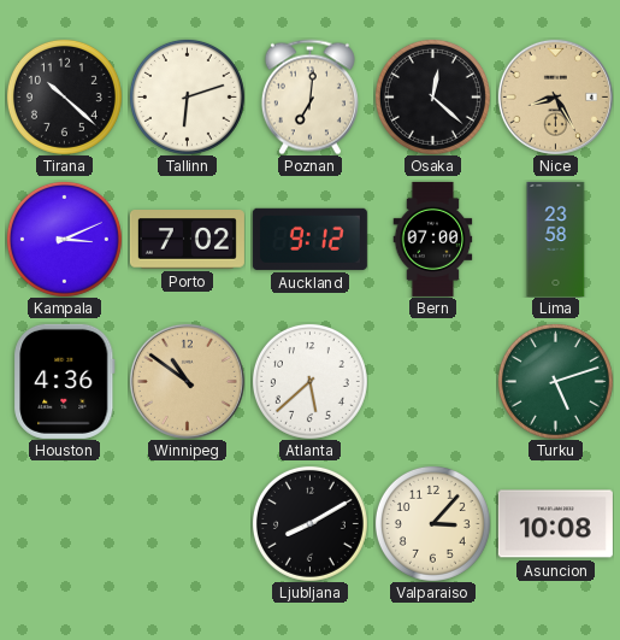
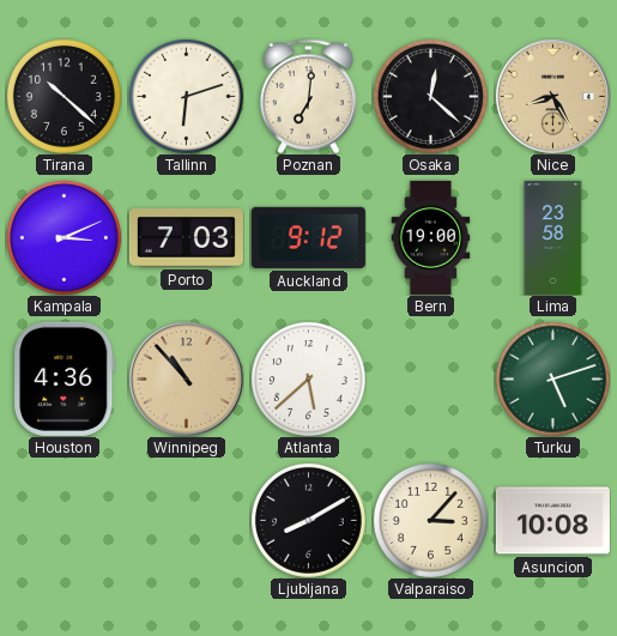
Porto: 7:02 -> 7:03 (186, 238)
Bern: 07:00 -> 19:00 (431, 237)
Winnipeg: 10:51 -> 10:53 (186, 378)
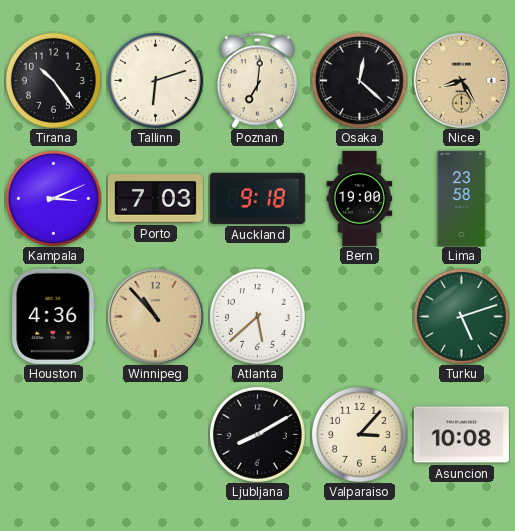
Tirana: 10:22 -> 10:24 (53, 80)
Auckland: 9:12 -> 9:18 (257, 198)
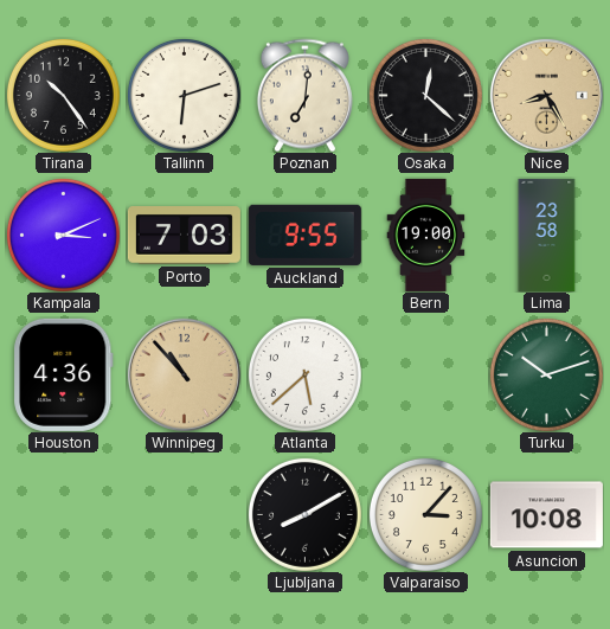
Auckland: 9:18 -> 9:55 (304, 235)
Turku: 5:12 -> 10:12 (546, 374)
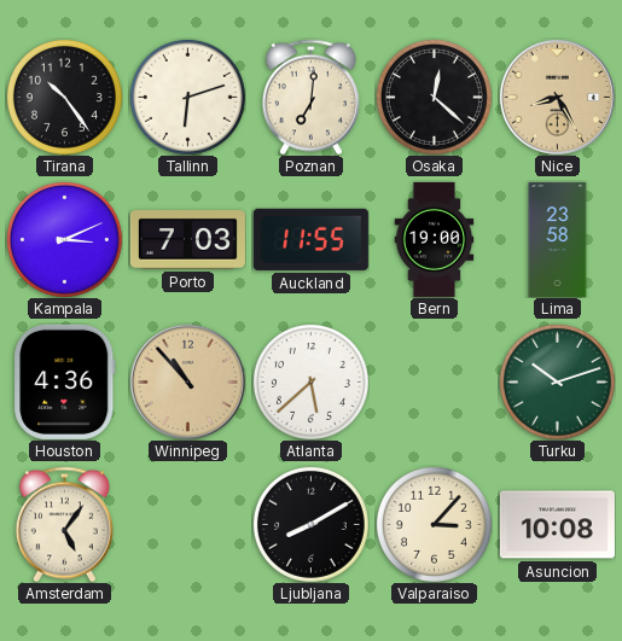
Auckland: 9:55 -> 11:55 (310, 239)
Amsterdam: none -> 5:06 (64, 524)
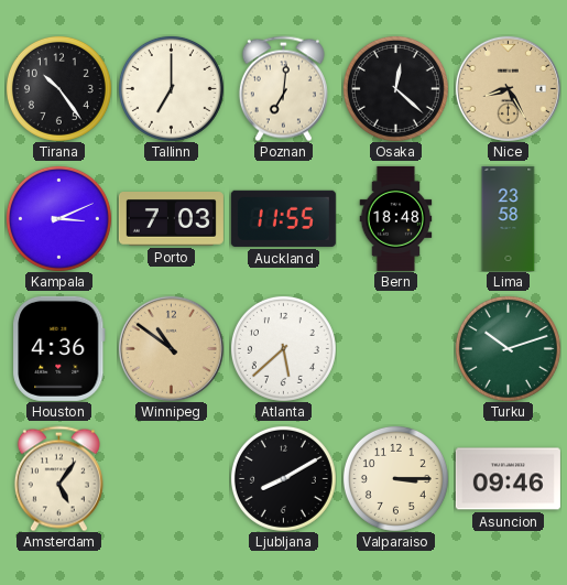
Tallinn: 6:12 -> 7:00 (171, 88)
Bern: 19:00 -> 18:48 (396, 218)
Winnipeg: 10:53 -> 10:51 (171, 348)
Valparaiso: 3:07 -> 3:15 (395, 478)
Asuncion: 10:08 -> 09:46 (508, 479)
